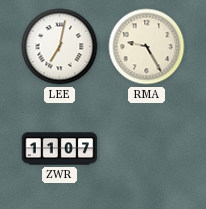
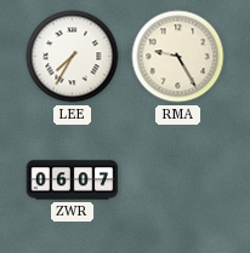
LEE: 7:02 -> 7:35 (73, 57)
ZWR: 11:07 -> 06:07 (73, 180)
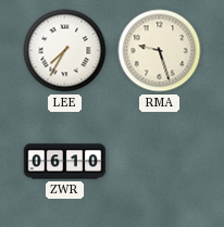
RMA: 9:25 -> 9:27 (160, 51)
ZWR: 06:07 -> 06:10 (65, 162)
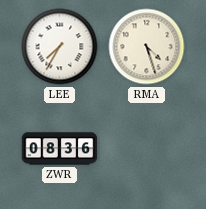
RMA: 9:27 -> 4:27 (147, 47)
ZWR: 06:10 -> 08:36 (60, 149)
